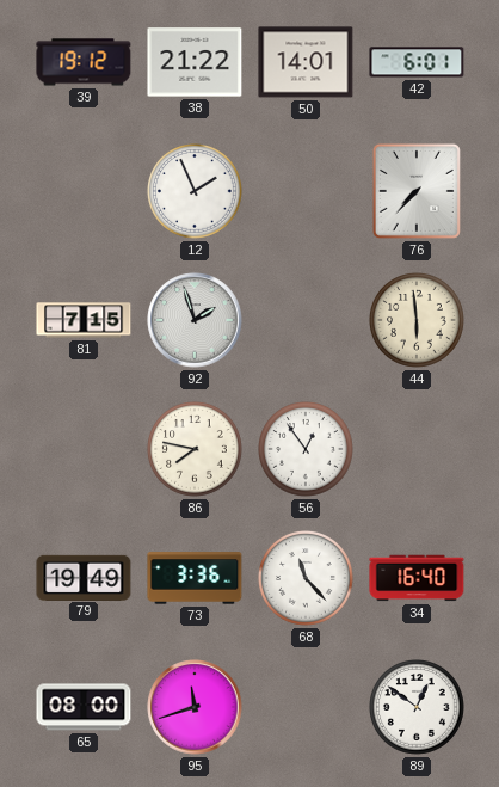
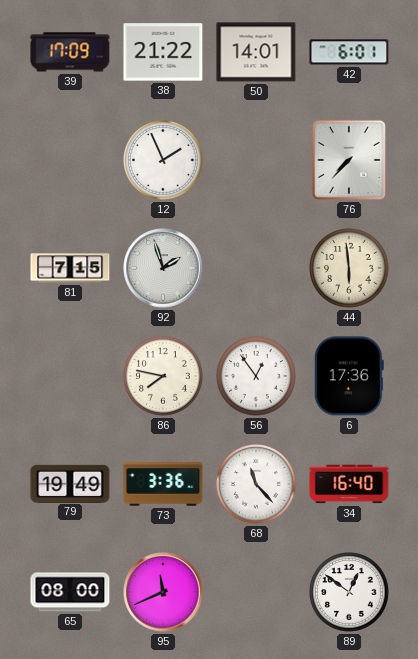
39: 19:12 -> 17:09 (70, 52)
6: none -> 17:36 (349, 376)
95: 11:42 -> 11:41 (163, 592)
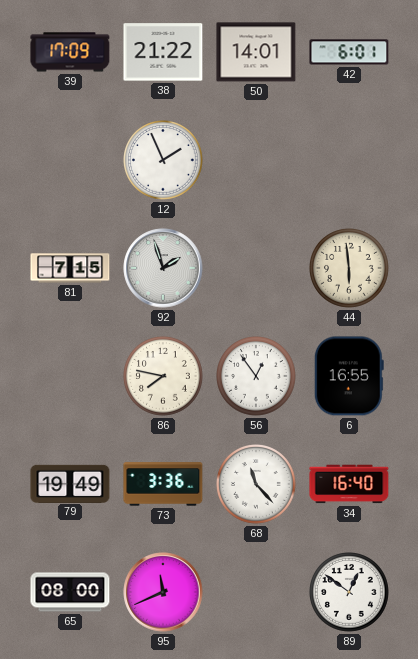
76: 7:37 -> none (349, 160)
6: 17:36 -> 16:55 (349, 376)
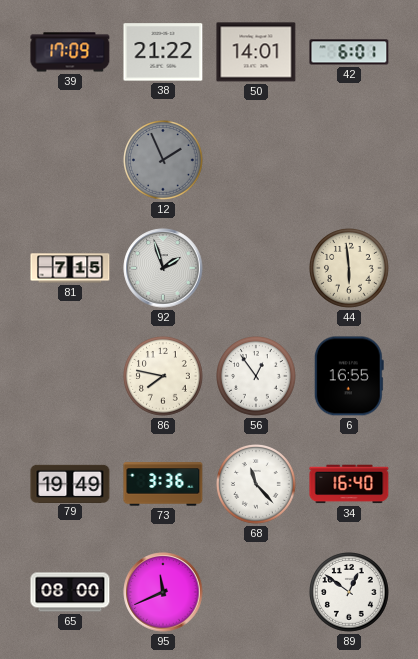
12 dial: white -> grey (164, 161)
